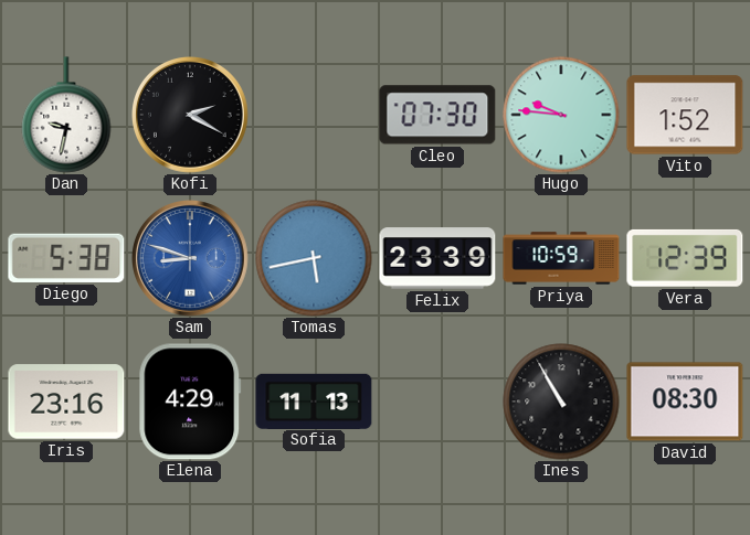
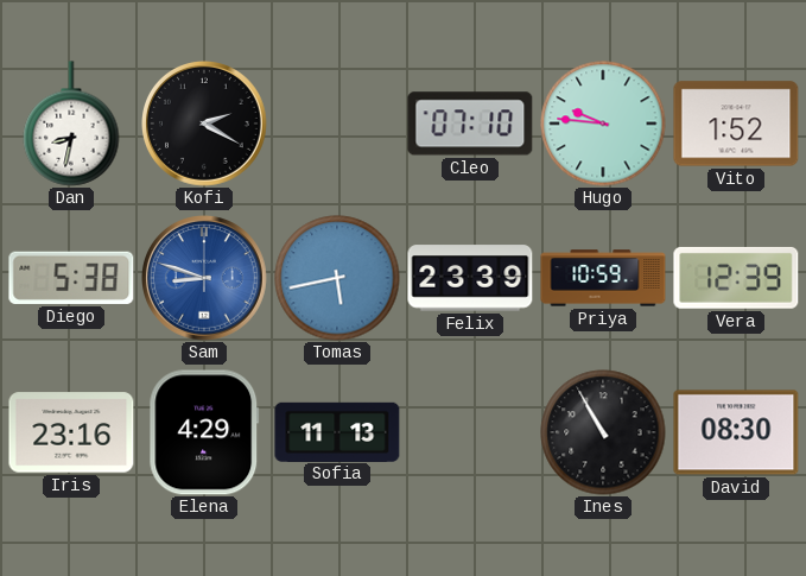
Dan: 9:32 -> 8:32 (71, 124)
Cleo: 07:30 -> 07:10 (470, 124)
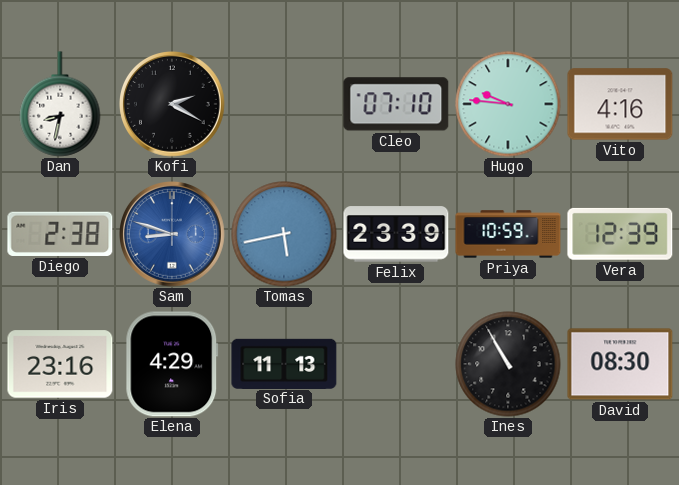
Vito: 1:52 -> 4:16 (620, 104)
Diego: 5:38 -> 2:38 (60, 234)
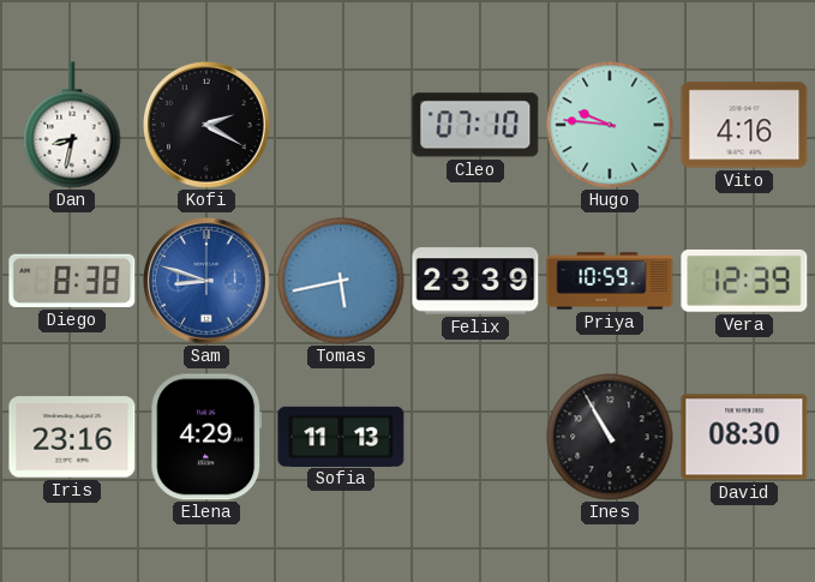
Diego: 2:38 -> 8:38 (72, 281)
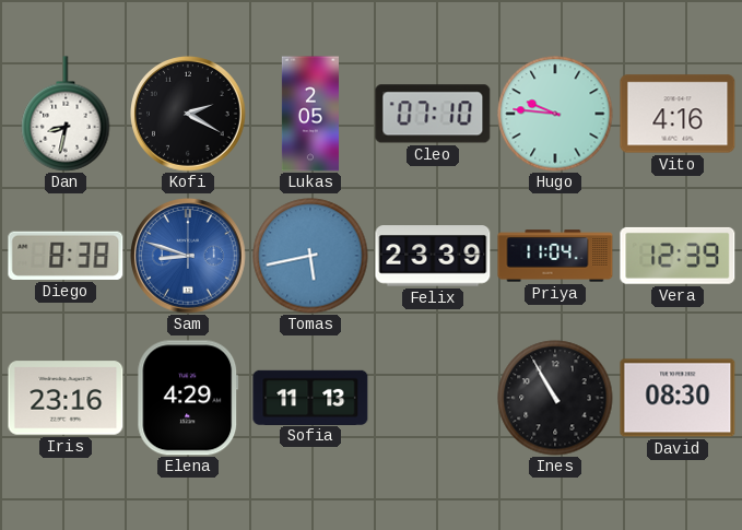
Lukas: none -> 2:05 (310, 114)
Priya: 10:59 -> 11:04 (555, 256)
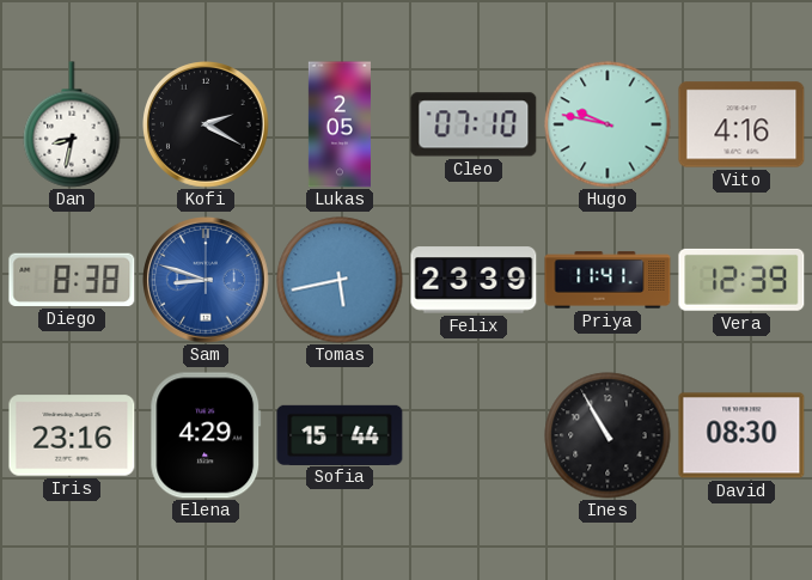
Hugo: 9:46 -> 9:47 (608, 124)
Priya: 11:04 -> 11:41 (608, 280)
Sofia: 11:13 -> 15:44 (340, 434)
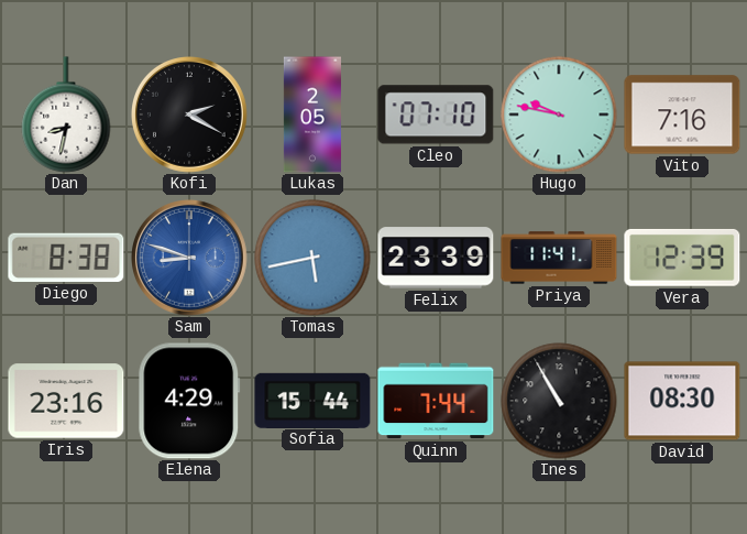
Vito: 4:16 -> 7:16 (682, 115)
Quinn: none -> 7:44 (436, 401)
